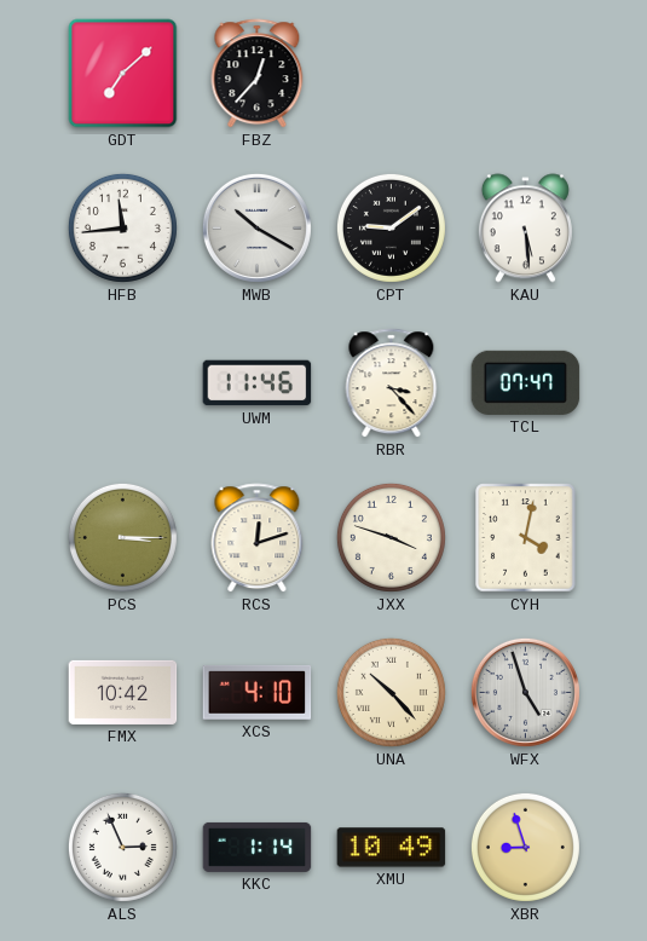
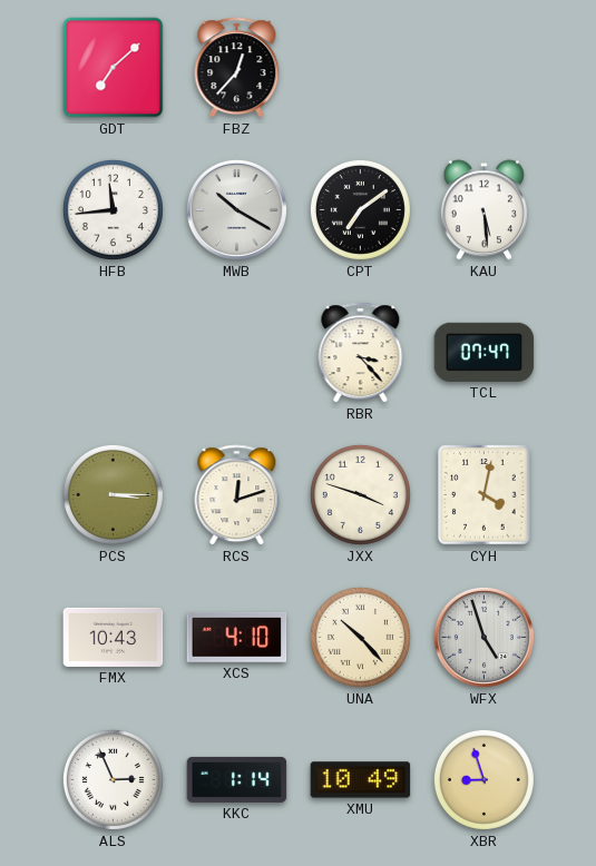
CPT: 9:09 -> 7:09 (360, 209)
UWM: 11:46 -> none (258, 383)
FMX: 10:42 -> 10:43 (114, 637)
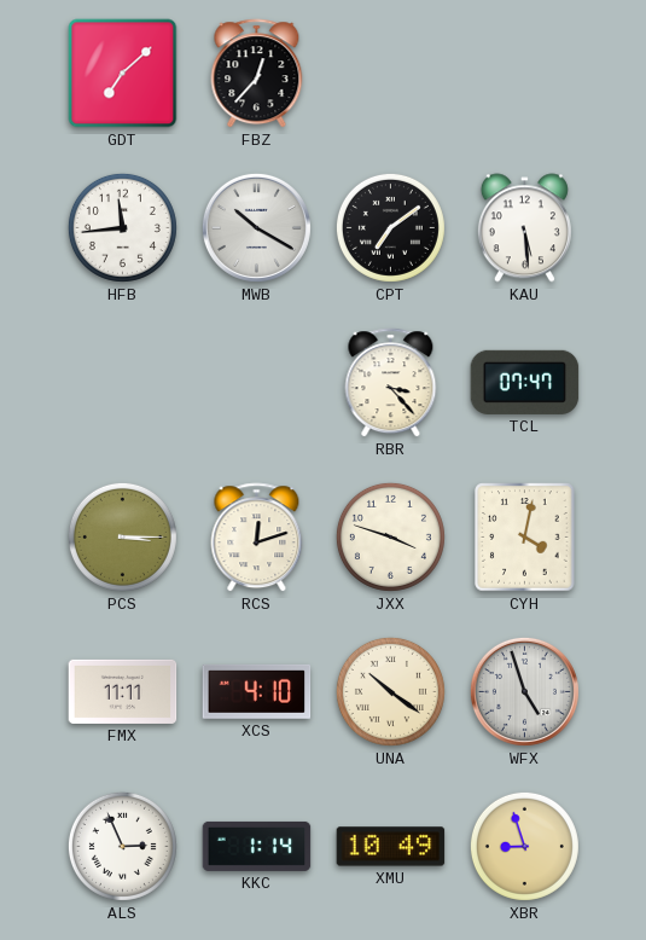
FMX: 10:43 -> 11:11 (123, 691)
UNA: 10:23 -> 10:21 (390, 691)
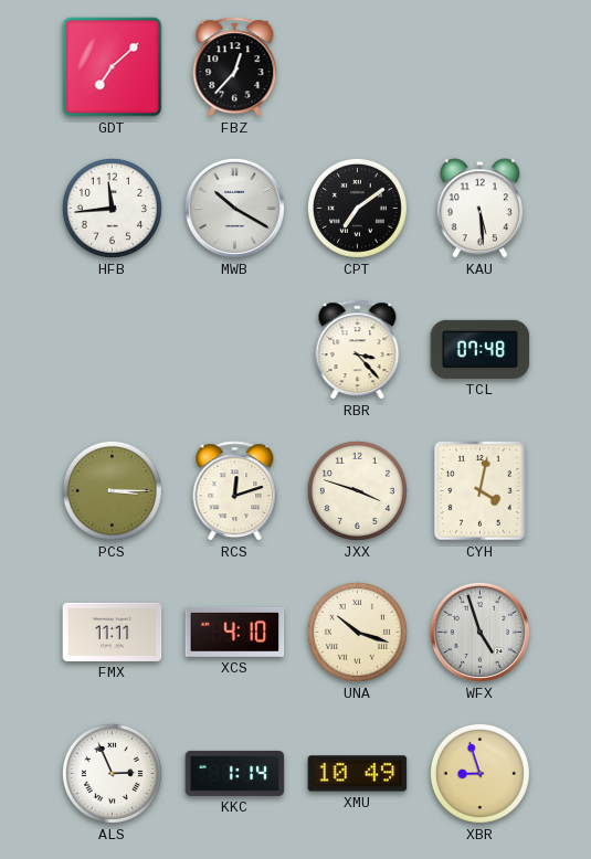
TCL: 07:47 -> 07:48 (481, 349)
UNA: 10:21 -> 10:18 (357, 632)
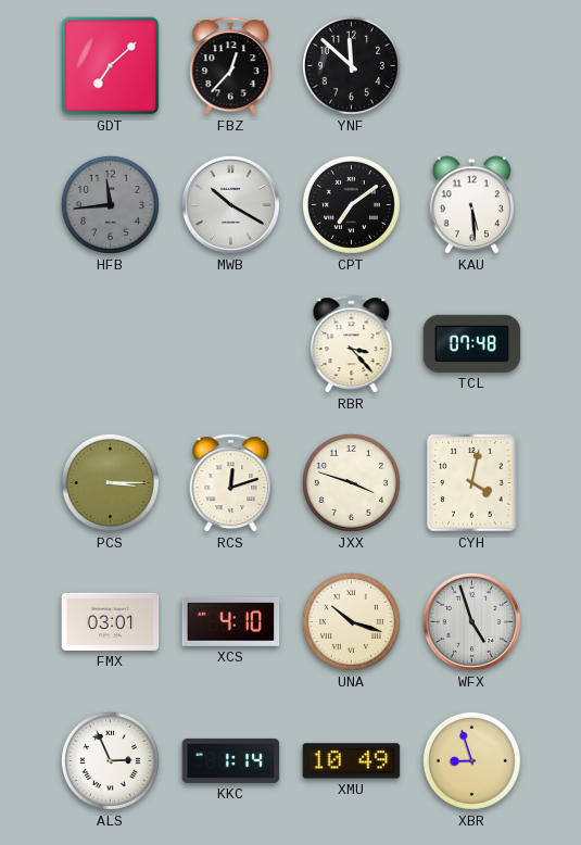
YNF: none -> 11:52 (351, 65)
HFB dial: white -> grey (110, 204)
FMX: 11:11 -> 03:01 (111, 621)
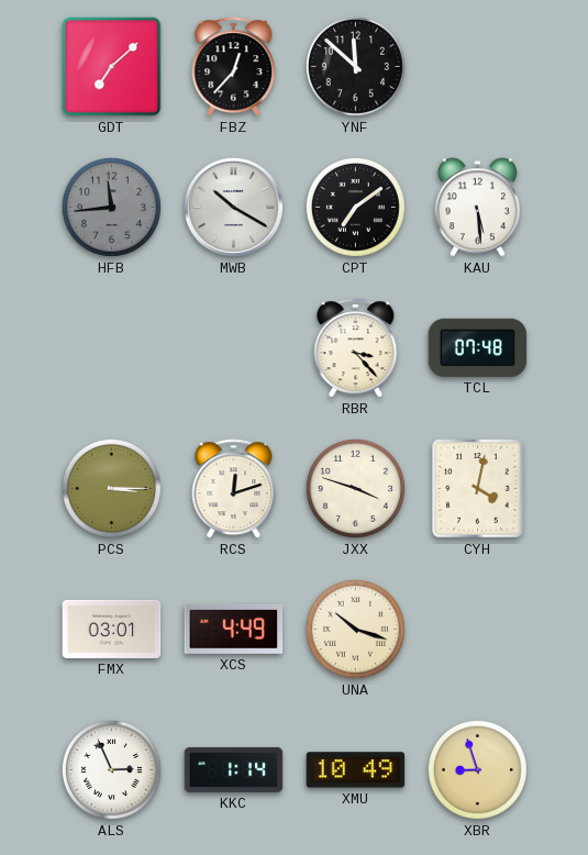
XCS: 4:10 -> 4:49 (234, 629)
WFX: 4:57 -> none (471, 621)
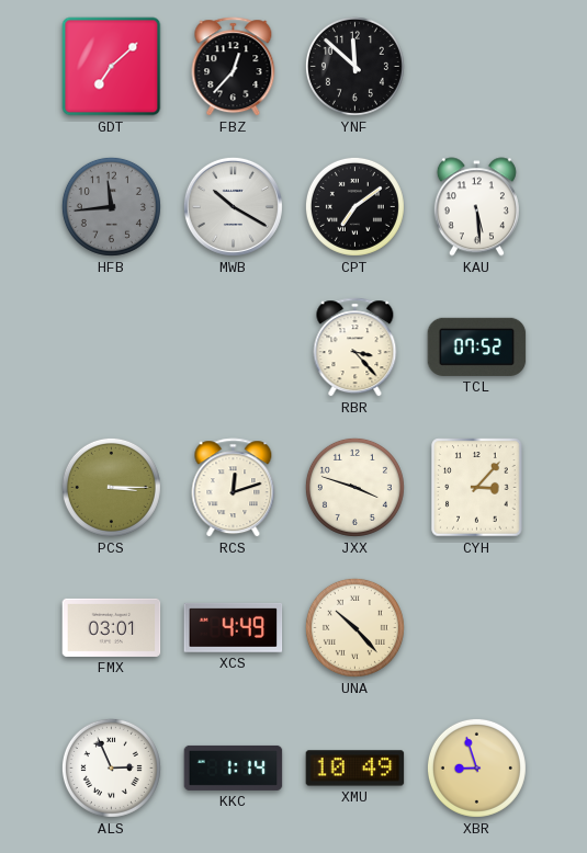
TCL: 07:48 -> 07:52 (477, 346)
CYH: 4:02 -> 3:07 (477, 488)
UNA: 10:18 -> 10:23 (354, 627)
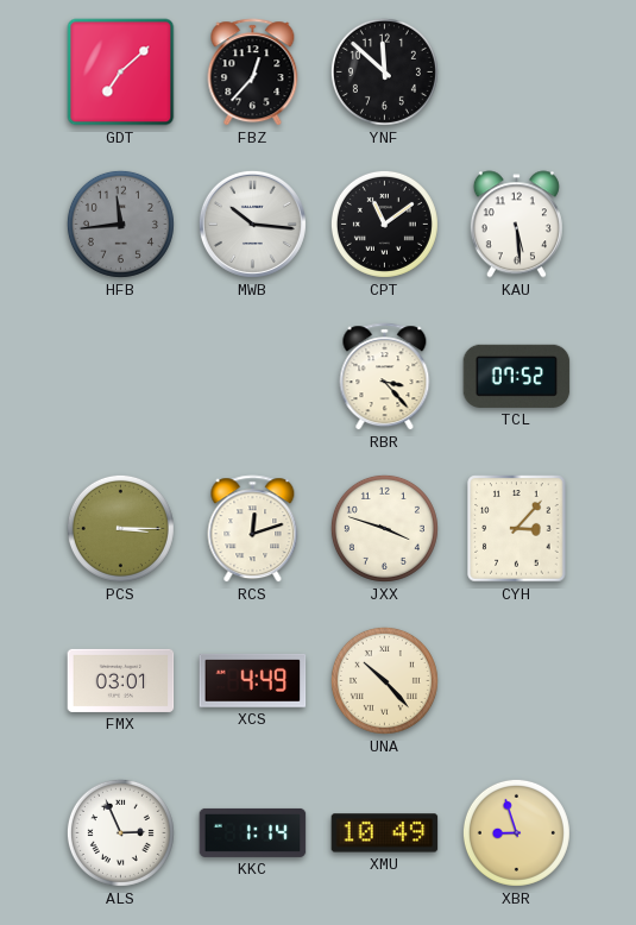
MWB: 10:20 -> 10:16 (252, 224)
CPT: 7:09 -> 11:09 (384, 224)
